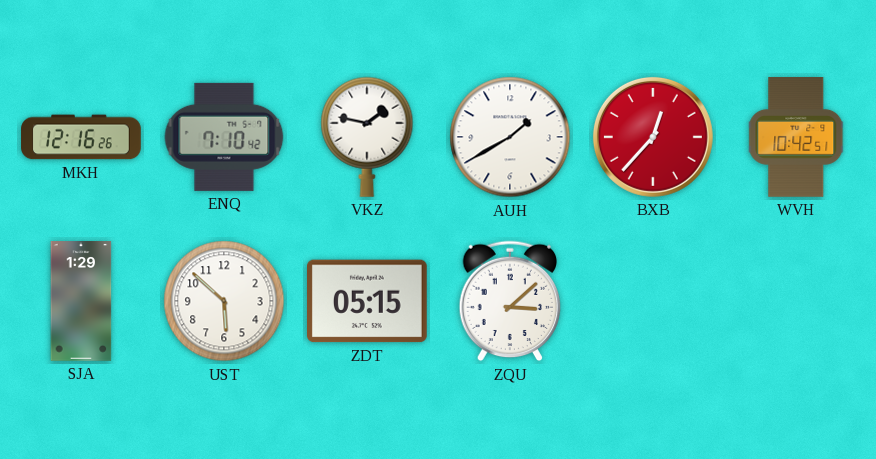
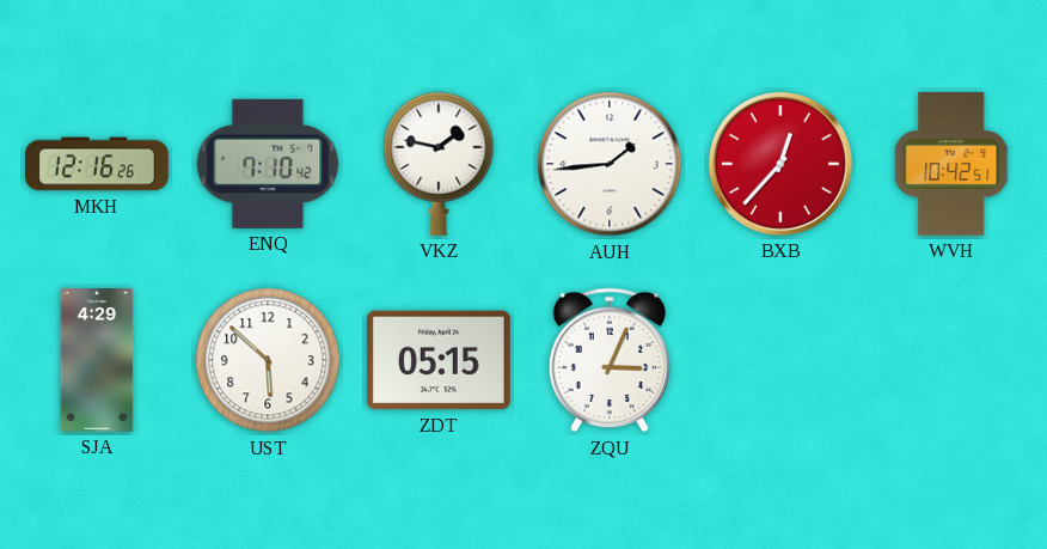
AUH: 1:40 -> 1:44 (610, 164)
SJA: 1:29 -> 4:29 (97, 360)
ZQU: 3:08 -> 3:04 (610, 360)
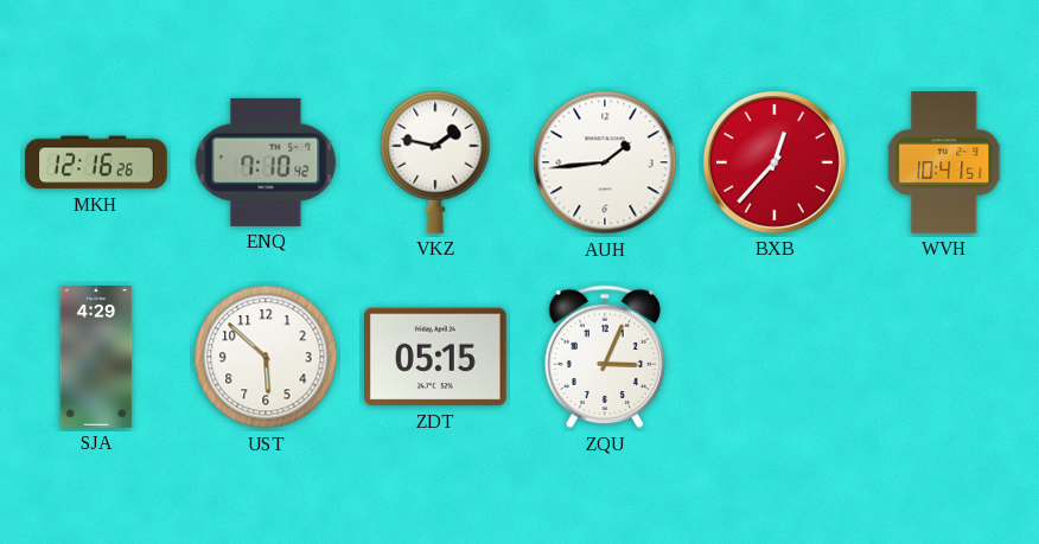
WVH: 10:42 -> 10:41 (945, 162)
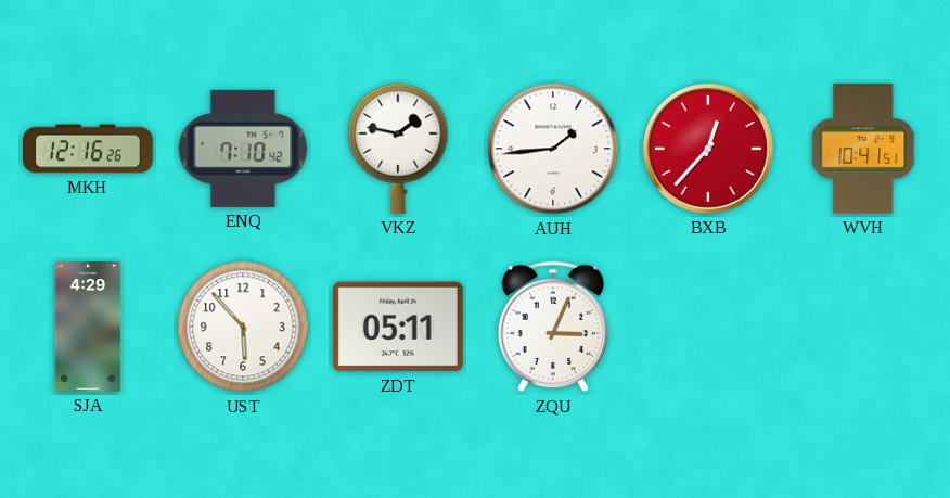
UST: 5:52 -> 5:53 (243, 327)
ZDT: 05:15 -> 05:11 (399, 327)
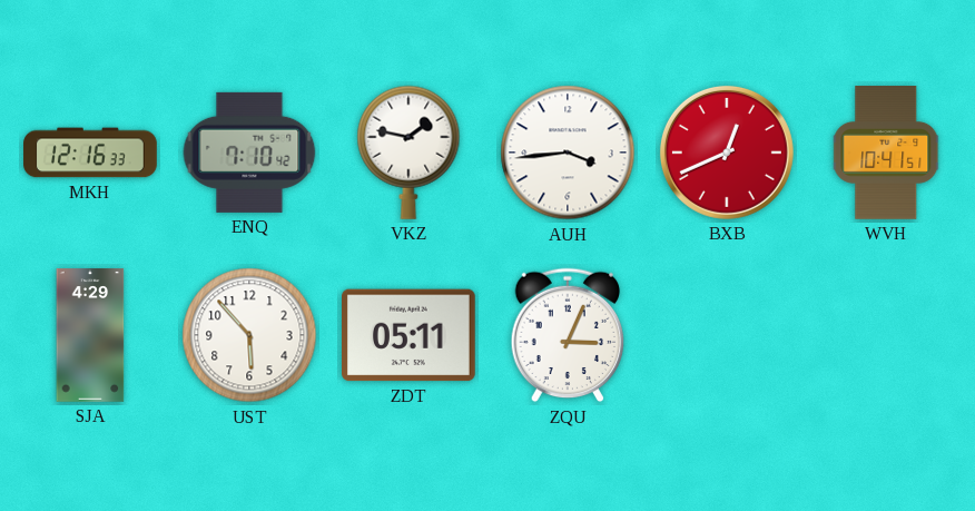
MKH: 12:16:26 -> 12:16:33 (90, 153)
AUH: 1:44 -> 3:44 (568, 153)
BXB: 12:37 -> 12:41 (727, 153)
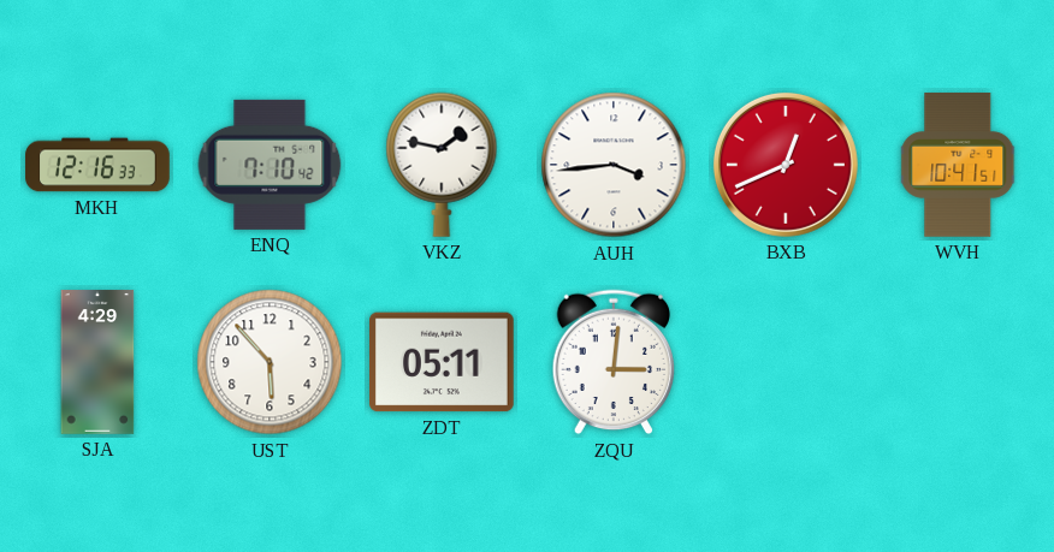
ZQU: 3:04 -> 3:01 (614, 362)
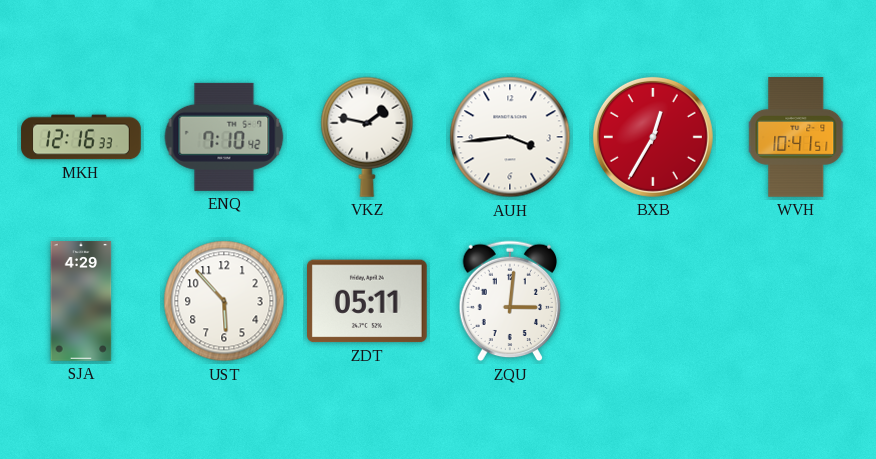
BXB: 12:41 -> 12:35 (653, 137)
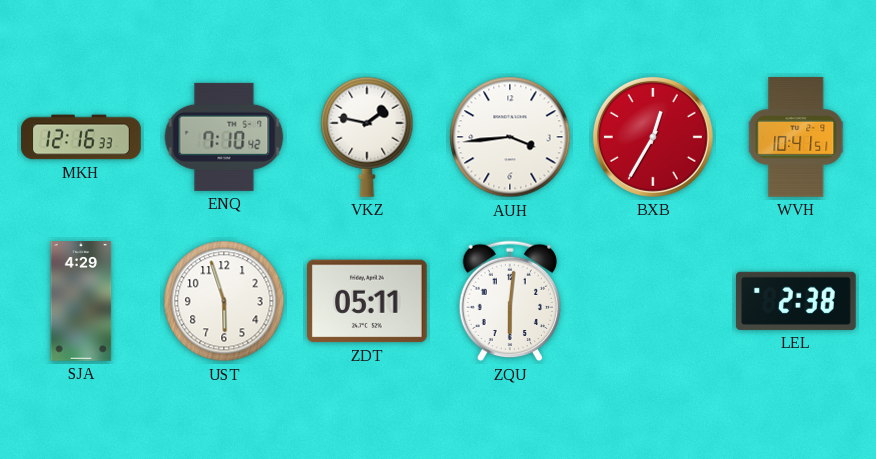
UST: 5:53 -> 5:57 (224, 301)
ZQU: 3:01 -> 6:01 (510, 301)
LEL: none -> 2:38 (797, 301)
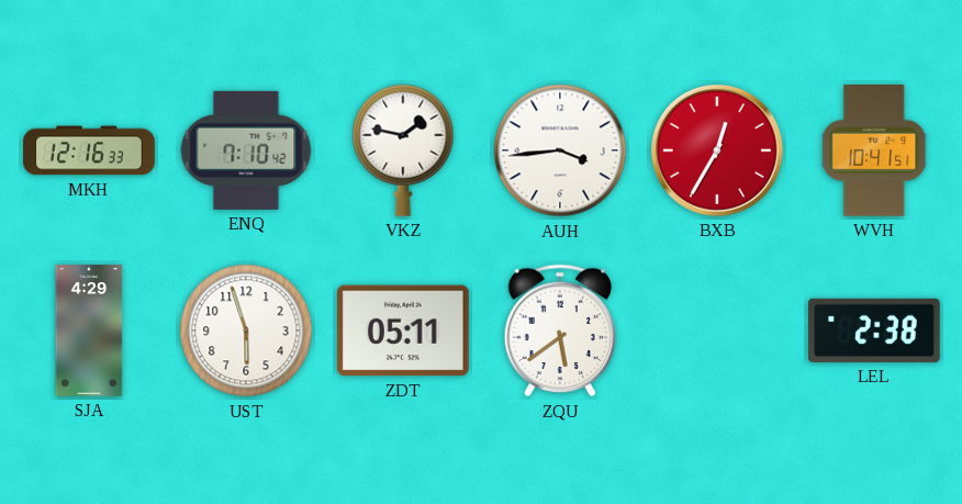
ZQU: 6:01 -> 5:39 (560, 331)
